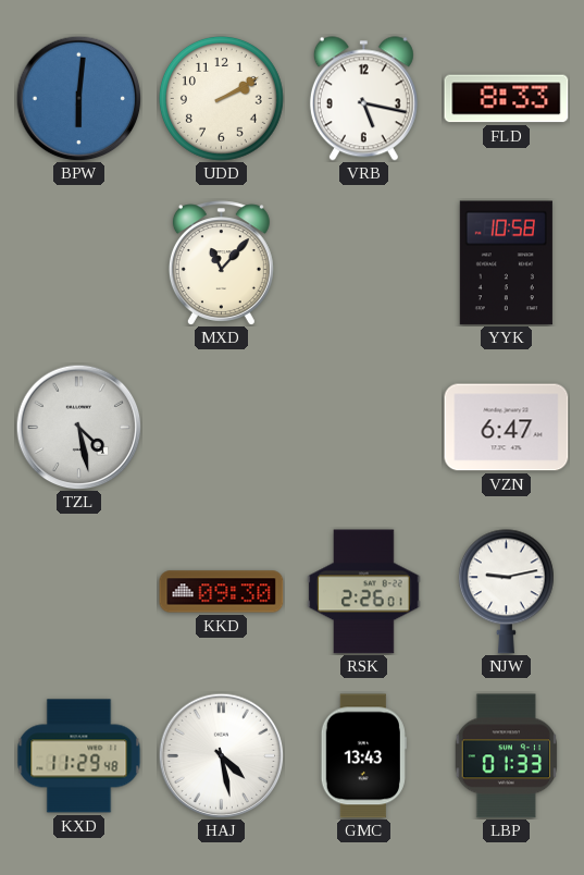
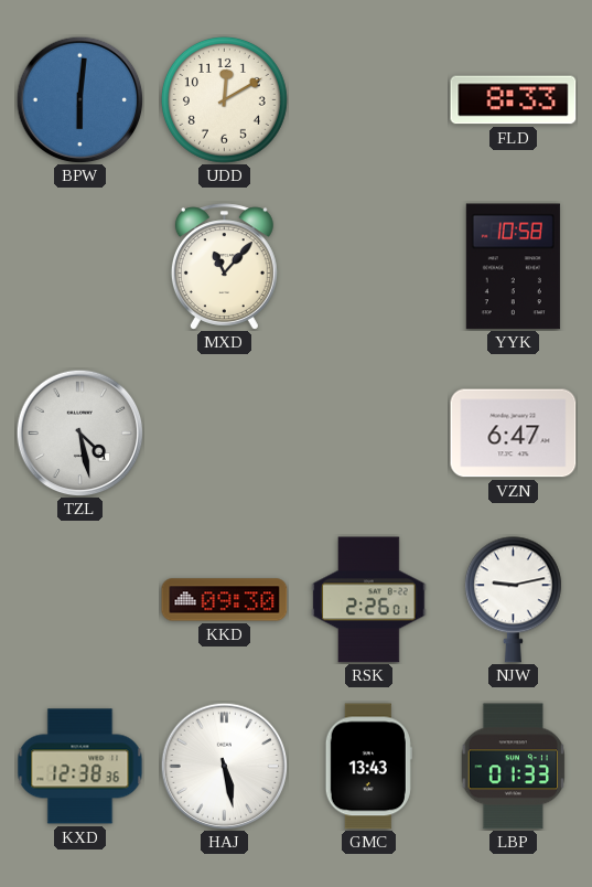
UDD: 2:10 -> 12:10 (224, 99)
VRB: 5:17 -> none (363, 99)
KXD: 11:29 -> 12:38 (80, 767)
HAJ: 4:28 -> 5:28 (224, 766)
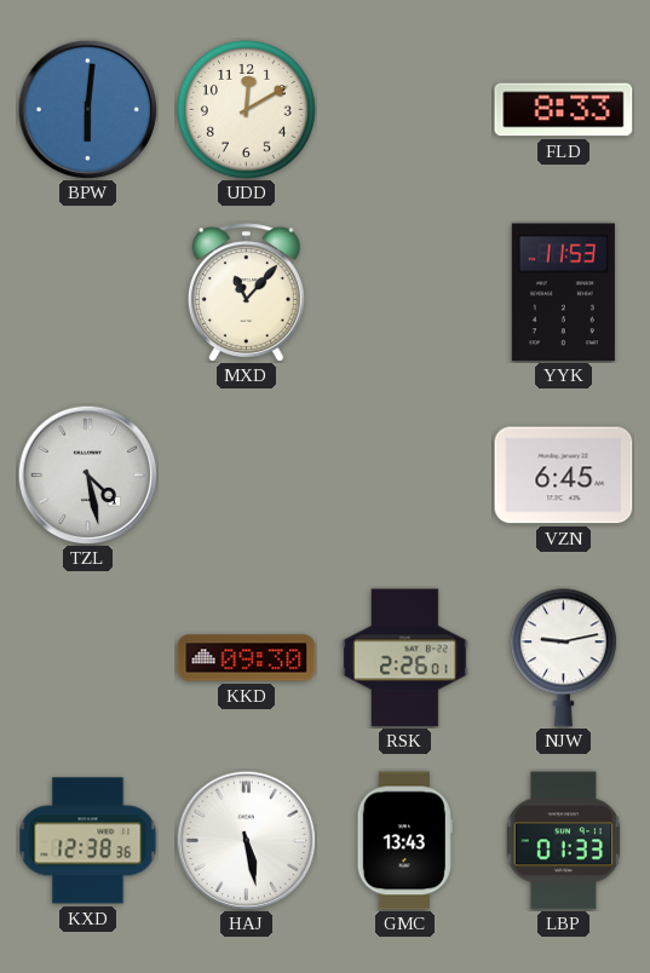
YYK: 10:58 -> 11:53 (563, 293)
VZN: 6:47 -> 6:45 (564, 476)
